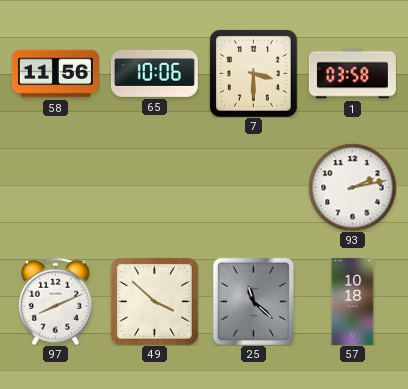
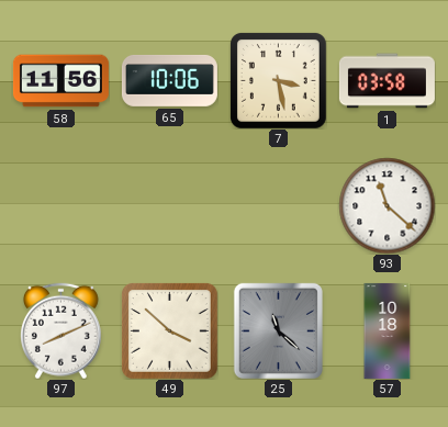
7: 3:30 -> 3:28 (278, 80)
93: 2:13 -> 11:22 (387, 205)
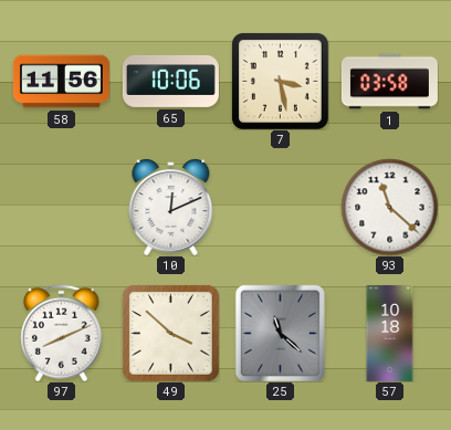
10: none -> 12:11 (171, 207)
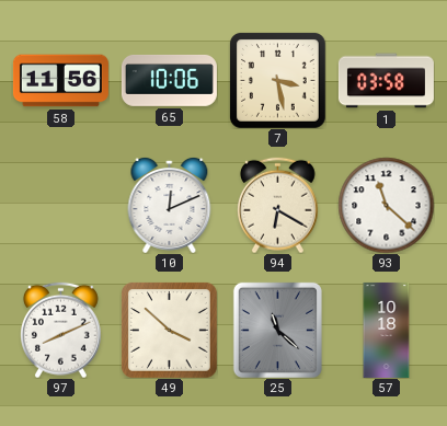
94: none -> 6:20 (277, 205)
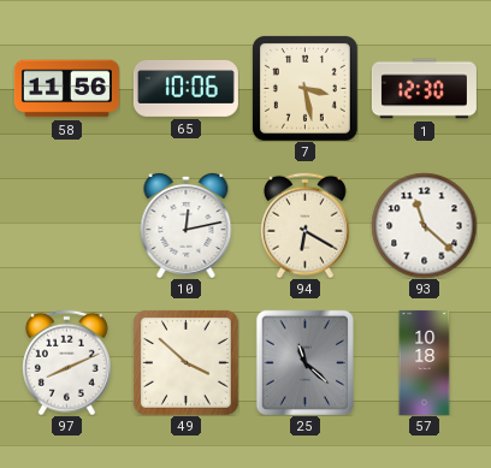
1: 03:58 -> 12:30 (424, 89)
10: 12:11 -> 12:13 (187, 225)
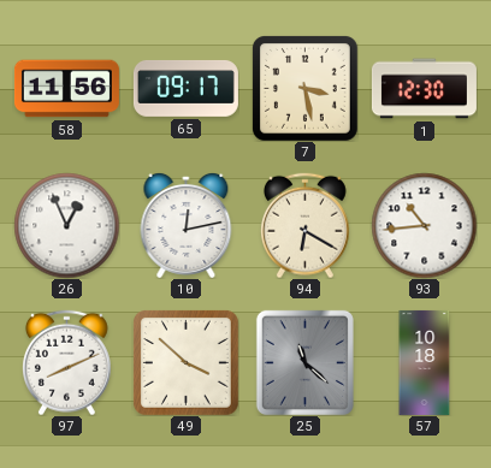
65: 10:06 -> 09:17 (185, 88)
26: none -> 12:56 (66, 225)
93: 11:22 -> 10:44 (424, 225)
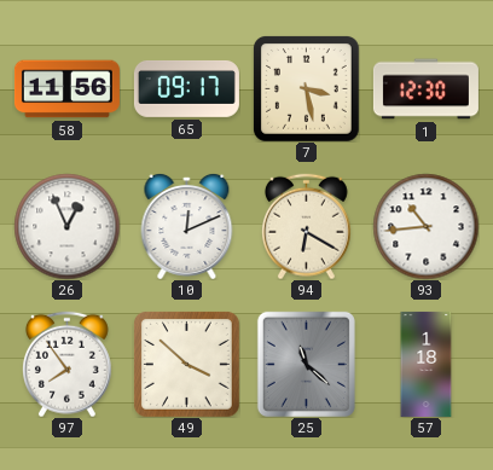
10: 12:13 -> 12:11 (187, 226)
97: 8:11 -> 7:54 (66, 364)
57: 10:18 -> 1:18 (427, 364)
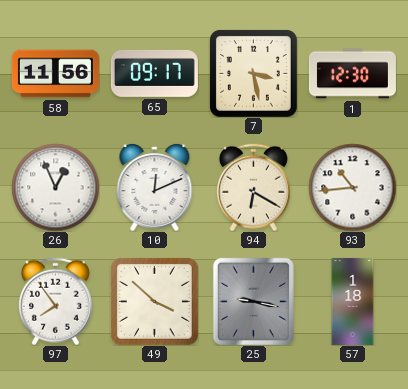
25: 11:22 -> 9:17 (253, 301)
